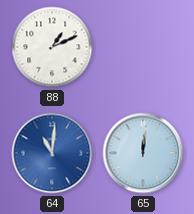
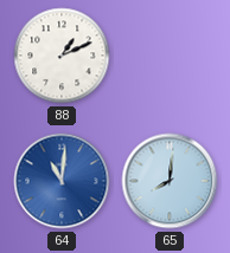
65: 12:01 -> 8:01 (170, 181)
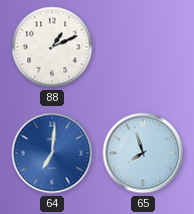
64: 11:01 -> 7:01 (52, 153)
65: 8:01 -> 7:57 (143, 153)
